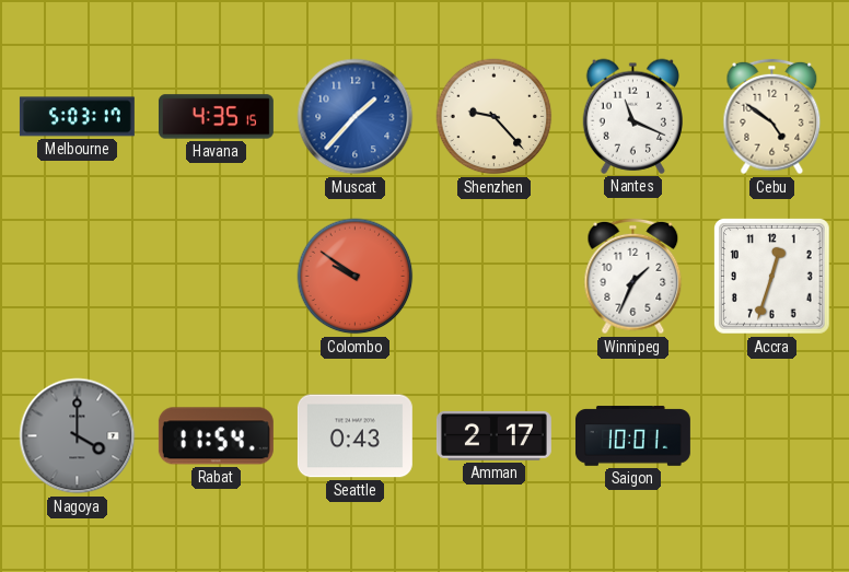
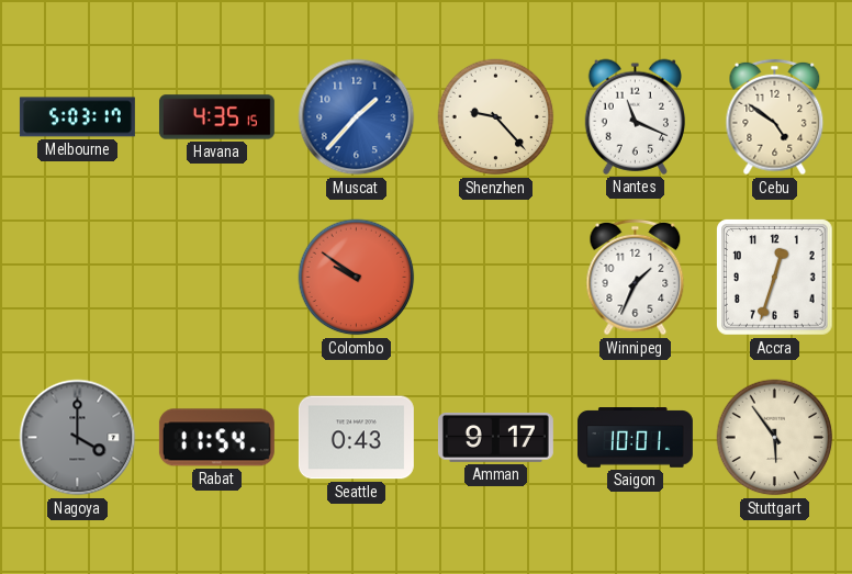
Amman: 2:17 -> 9:17 (495, 437)
Stuttgart: none -> 5:54 (775, 438)
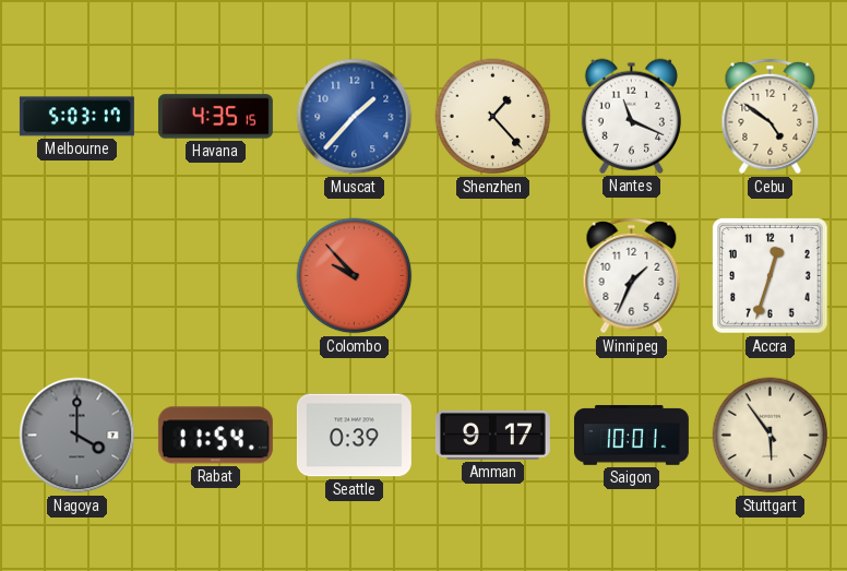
Shenzhen: 9:23 -> 1:23 (493, 117)
Colombo: 9:51 -> 9:53 (355, 276)
Seattle: 0:43 -> 0:39 (354, 436)
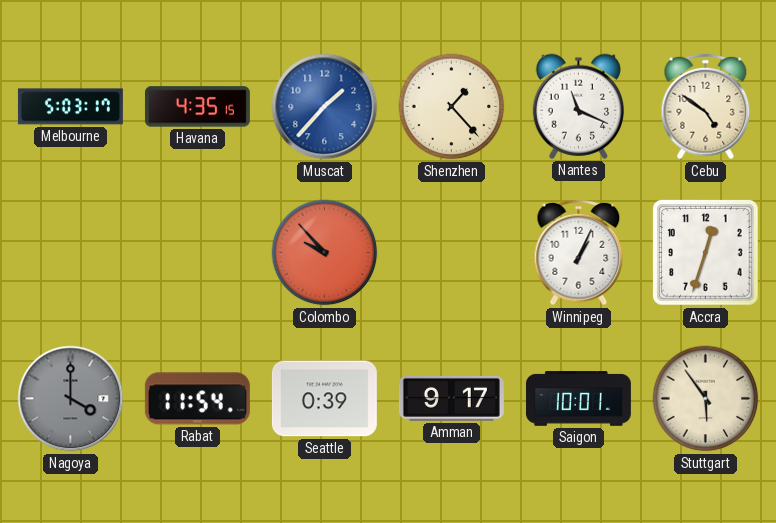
Winnipeg: 1:34 -> 1:04 (579, 253)
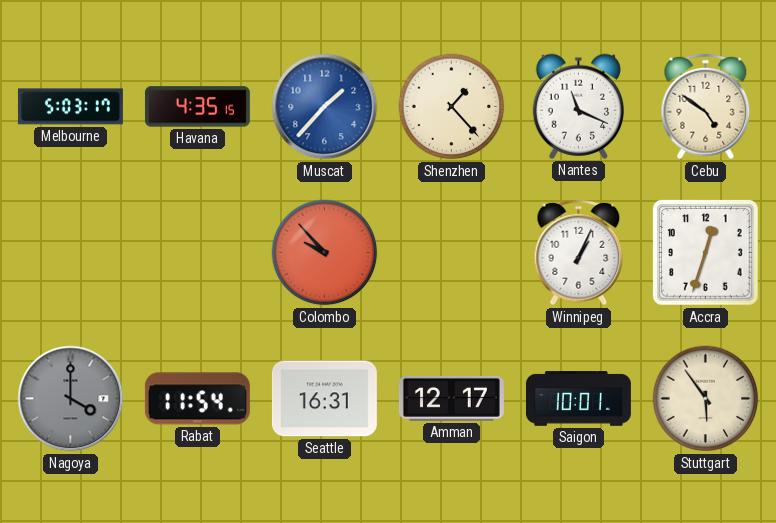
Seattle: 0:39 -> 16:31 (324, 399)
Amman: 9:17 -> 12:17 (451, 398)
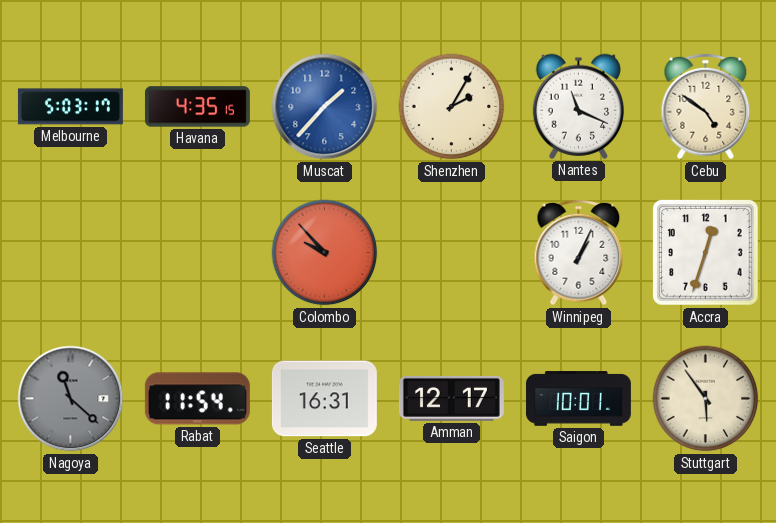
Shenzhen: 1:23 -> 2:05 (452, 107)
Nagoya: 4:00 -> 11:22 (71, 399)
